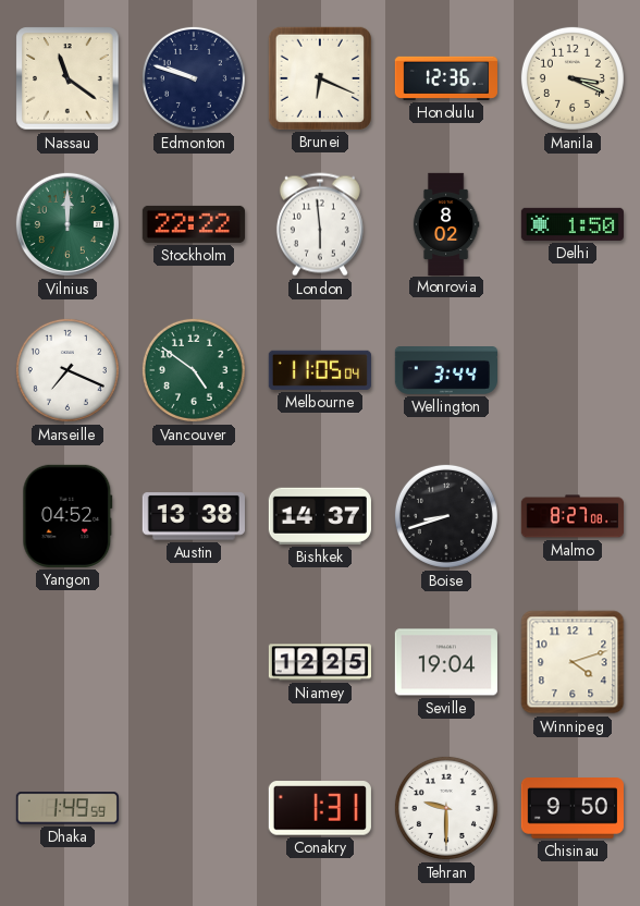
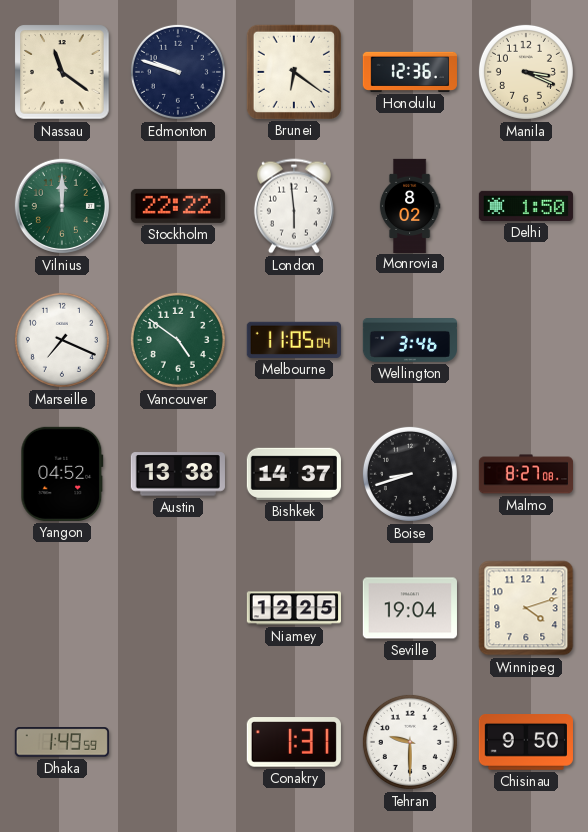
Brunei: 6:19 -> 6:21 (294, 72)
Wellington: 3:44 -> 3:46 (409, 341)
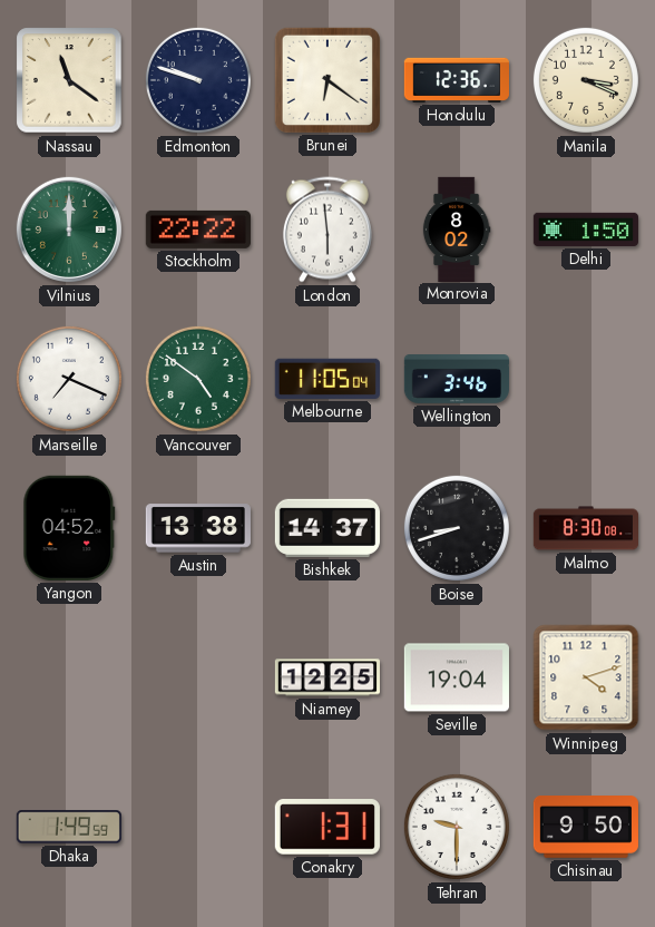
Malmo: 8:27 -> 8:30 (585, 528)
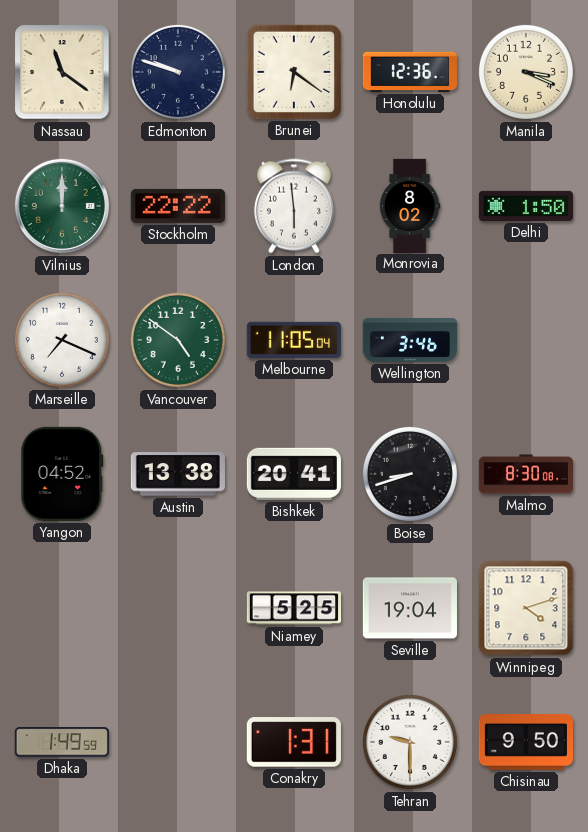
Bishkek: 14:37 -> 20:41 (294, 474)
Niamey: 12:25 -> 5:25 (293, 608)
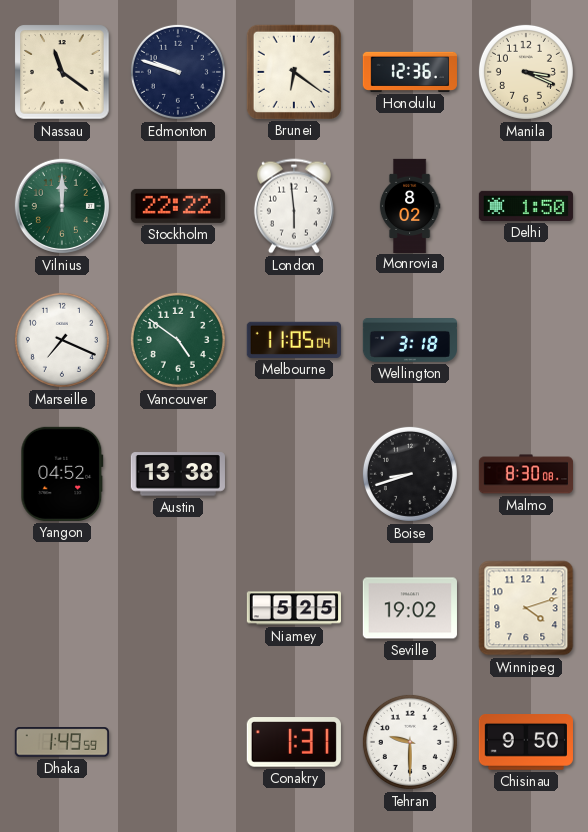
Wellington: 3:46 -> 3:18 (409, 341)
Bishkek: 20:41 -> none (294, 474)
Seville: 19:04 -> 19:02 (410, 608)
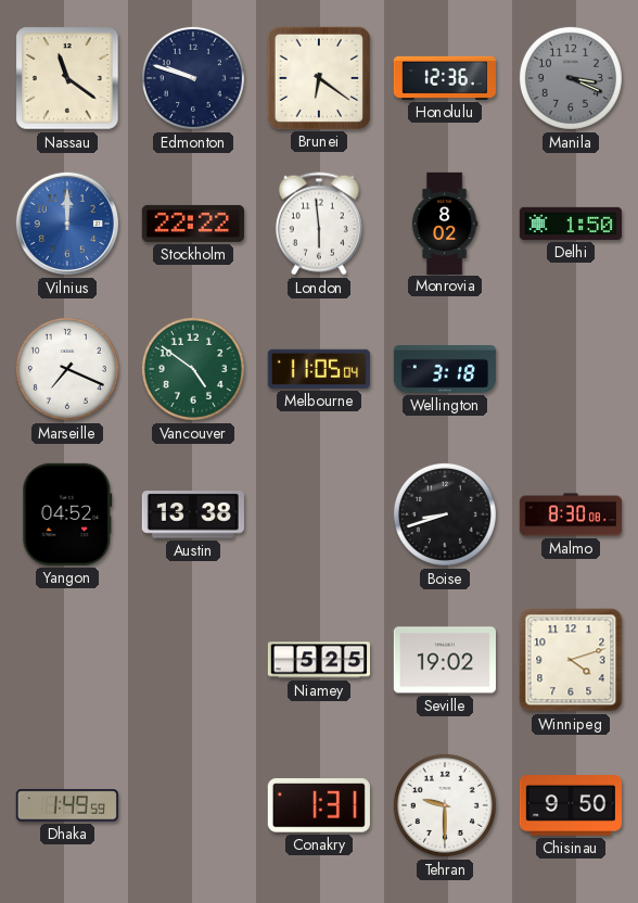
Manila dial: cream -> grey (571, 78)
Vilnius dial: green -> blue (67, 224)
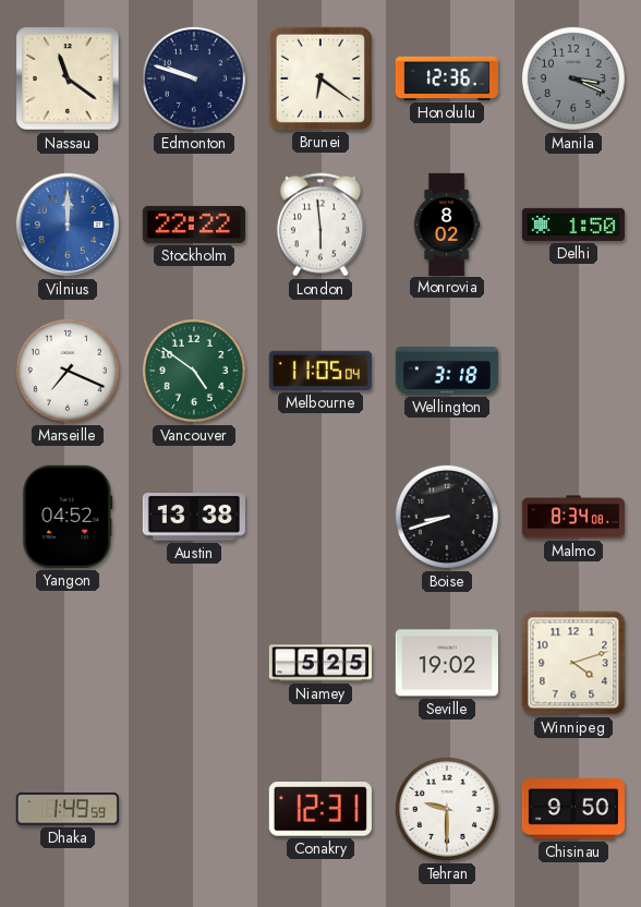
Malmo: 8:30 -> 8:34 (572, 517)
Conakry: 1:31 -> 12:31 (320, 809)
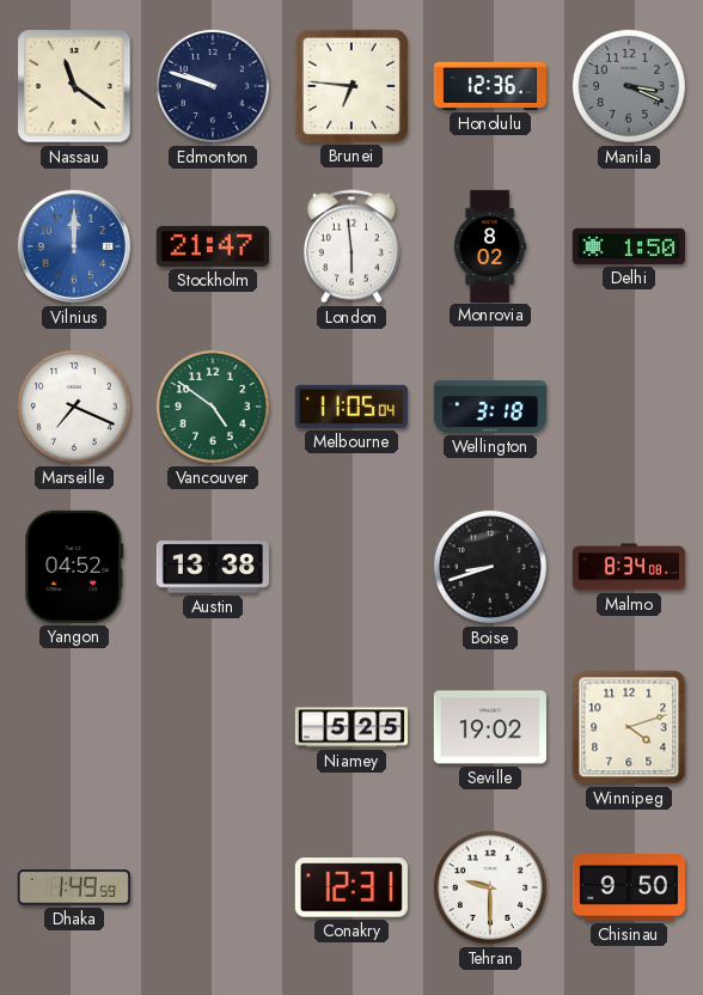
Brunei: 6:21 -> 6:46 (351, 86)
Stockholm: 22:22 -> 21:47 (213, 246)
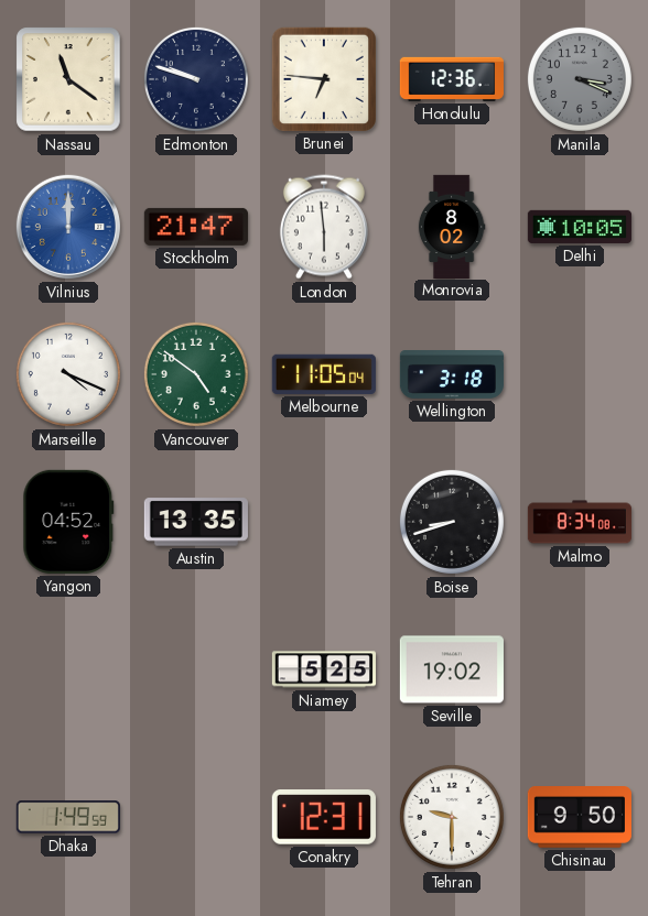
Delhi: 1:50 -> 10:05 (580, 227)
Marseille: 7:19 -> 4:19 (68, 374)
Austin: 13:38 -> 13:35 (196, 522)
Winnipeg: 4:12 -> none (629, 727)
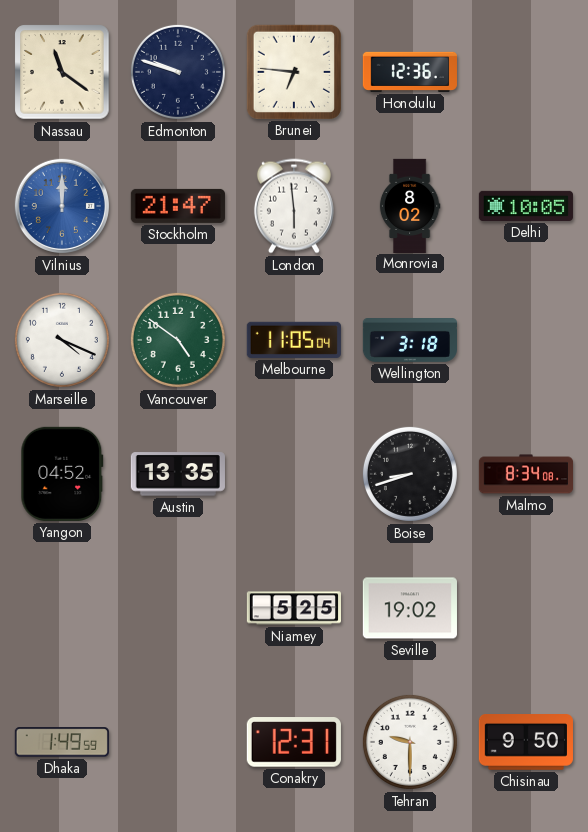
Manila: 3:19 -> none (580, 79)
